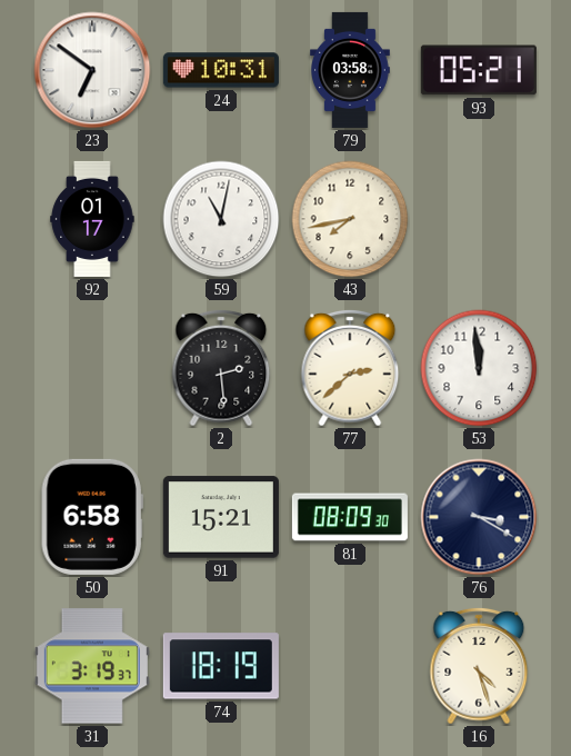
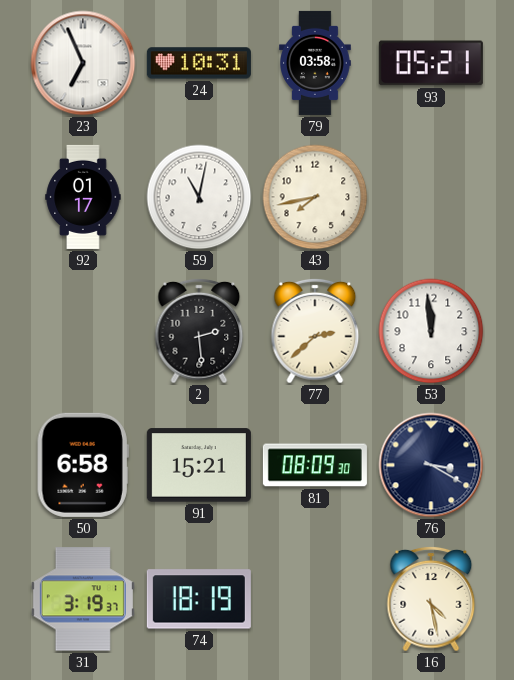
23: 6:51 -> 6:56 (83, 63)
16: 4:27 -> 4:28 (431, 599)
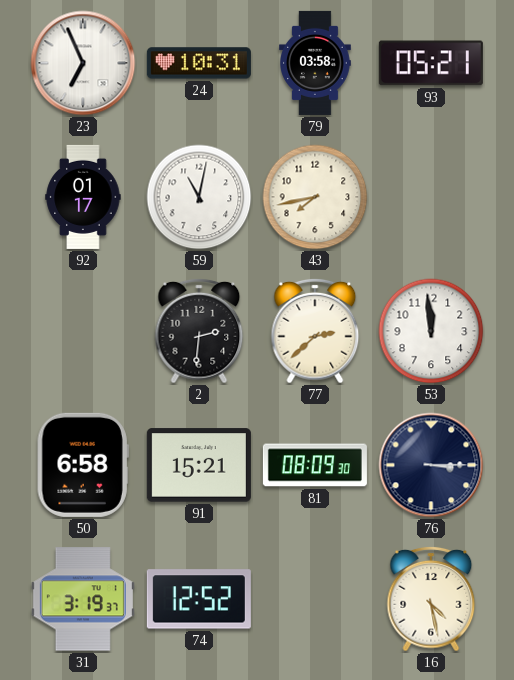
2: 2:29 -> 2:31 (199, 331)
76: 3:20 -> 3:15 (431, 465)
74: 18:19 -> 12:52 (199, 599)
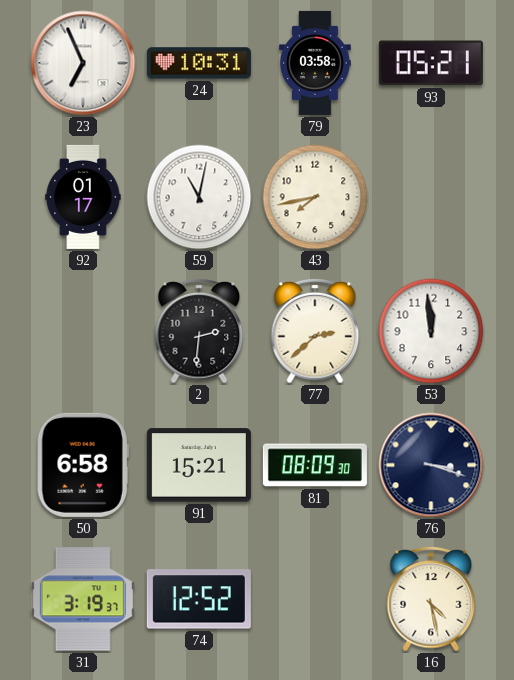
76: 3:15 -> 3:18 (431, 465)
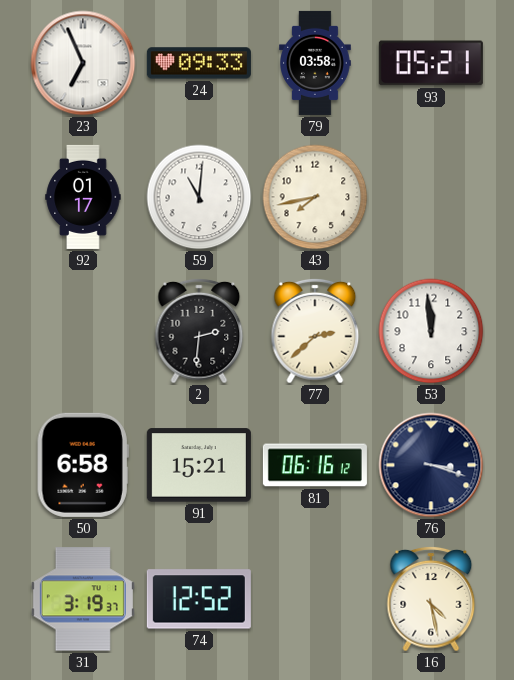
24: 10:31 -> 09:33 (199, 63)
59: 11:02 -> 11:01 (199, 197)
81: 08:09 -> 06:16 (315, 465)
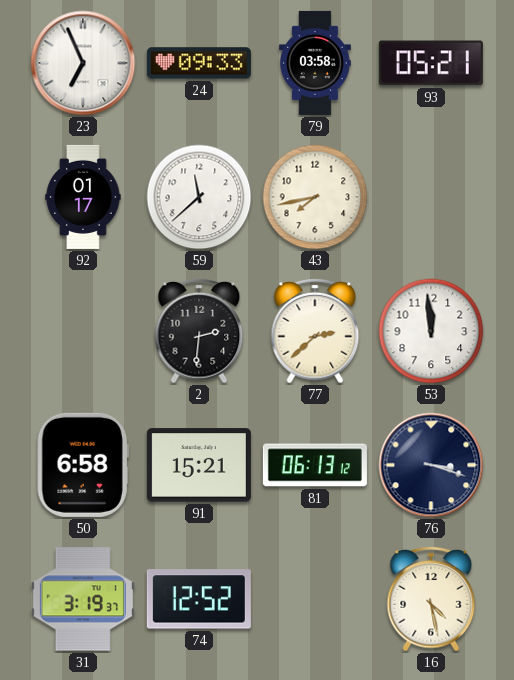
59: 11:01 -> 11:38 (199, 197)
81: 06:16 -> 06:13 (315, 465)
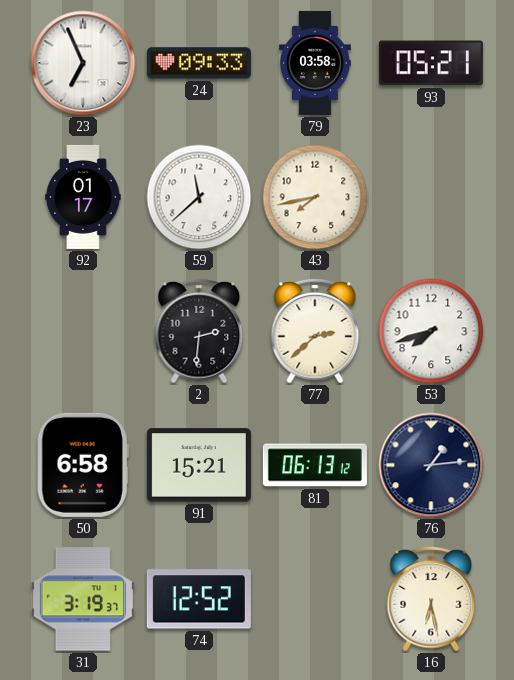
53: 11:59 -> 7:42 (431, 331)
76: 3:18 -> 1:14 (431, 465)
16: 4:28 -> 6:28 (431, 599)
